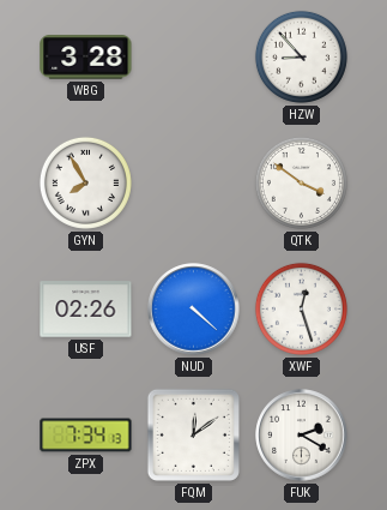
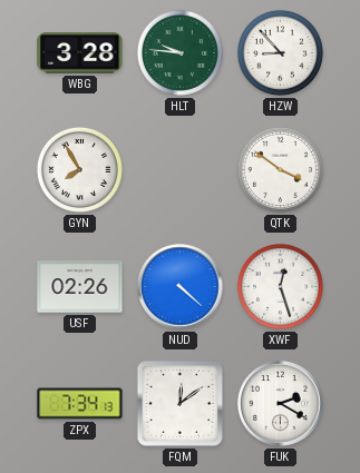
HLT: none -> 9:46 (179, 52)
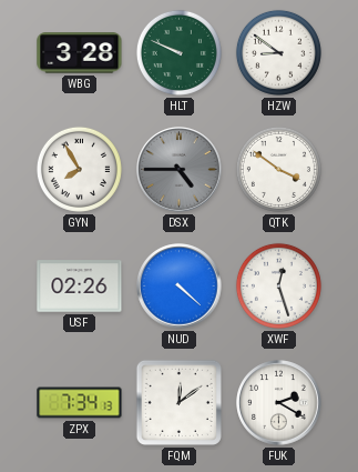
HLT: 9:46 -> 9:49 (178, 52)
HZW: 8:53 -> 8:51 (278, 52)
DSX: none -> 4:45 (180, 170)
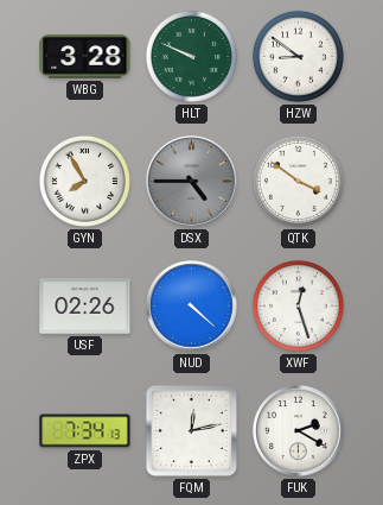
FQM: 12:09 -> 12:13 (191, 430)
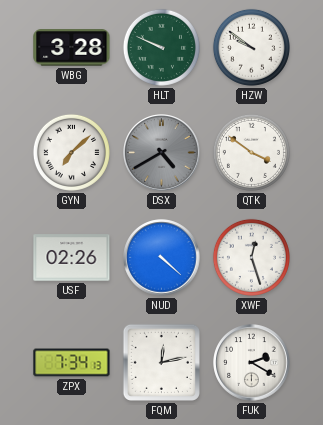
HZW: 8:51 -> 9:51 (251, 47)
GYN: 7:55 -> 7:08 (71, 152)
DSX: 4:45 -> 4:40 (162, 153)
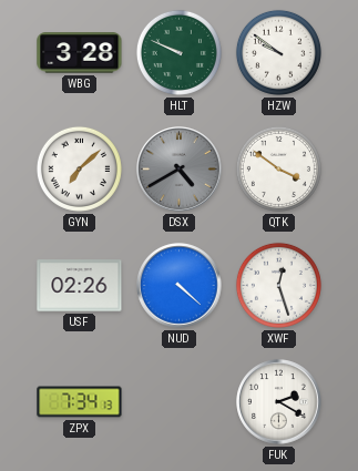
FQM: 12:13 -> none (161, 362)
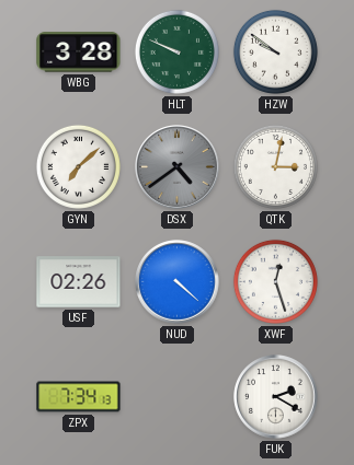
DSX: 4:40 -> 4:39 (178, 167)
QTK: 3:51 -> 3:02 (275, 166)
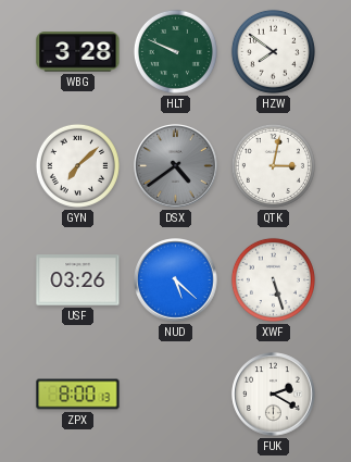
HZW: 9:51 -> 7:51 (273, 51)
USF: 02:26 -> 03:26 (78, 280)
NUD: 4:22 -> 5:22 (176, 280)
XWF: 12:27 -> 5:27 (273, 279)
ZPX: 7:34 -> 8:00 (78, 395)
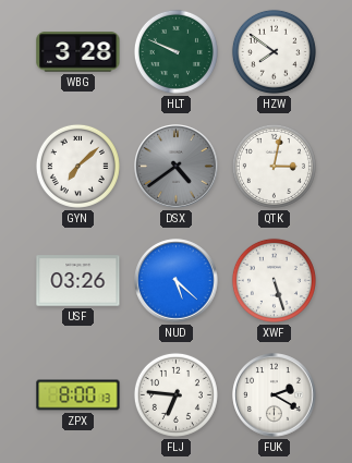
FLJ: none -> 6:46 (175, 394)
